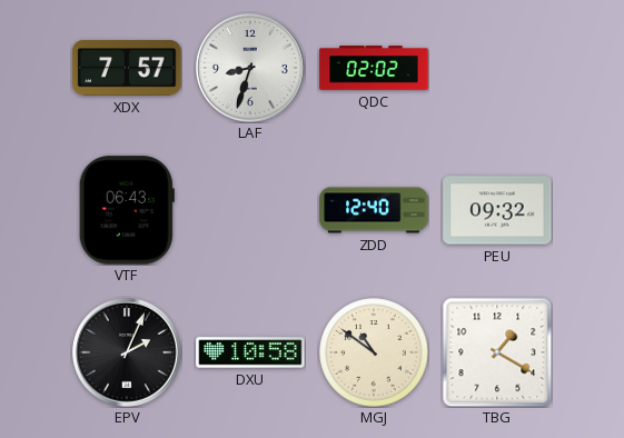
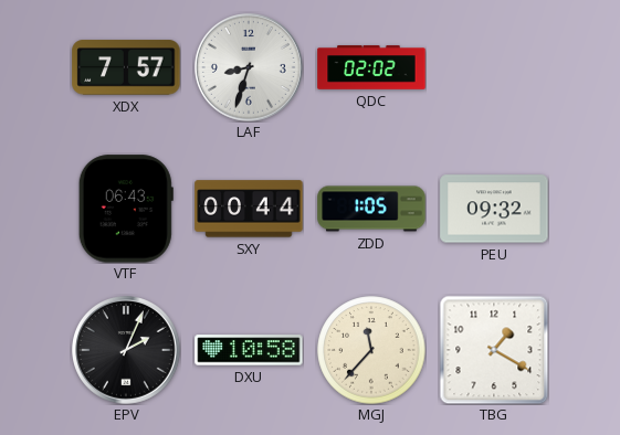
SXY: none -> 00:44 (249, 209)
ZDD: 12:40 -> 1:05 (371, 209)
MGJ: 10:51 -> 11:37 (371, 350)
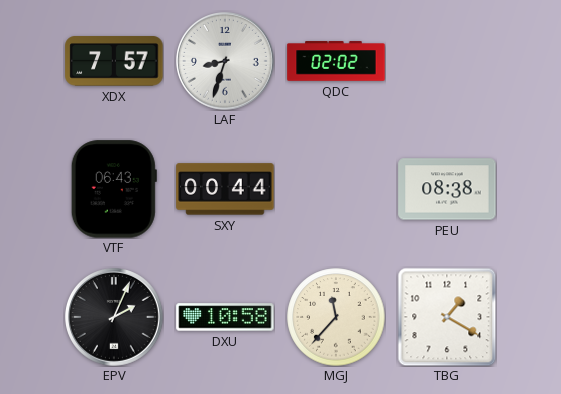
ZDD: 1:05 -> none (371, 209)
PEU: 09:32 -> 08:38 (447, 189)
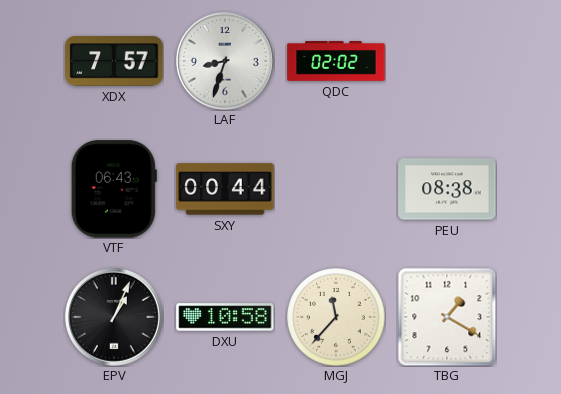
EPV: 2:04 -> 1:04 (115, 318)
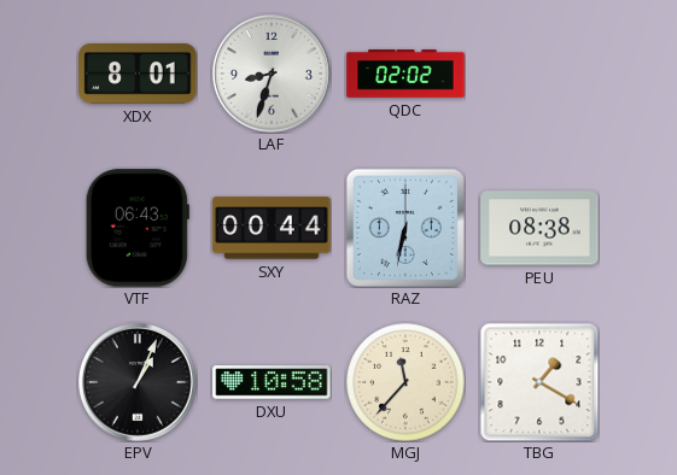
XDX: 7:57 -> 8:01 (138, 74)
RAZ: none -> 6:32 (405, 228)
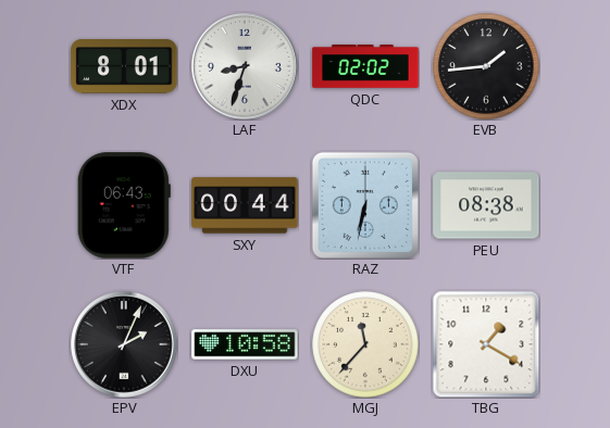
EVB: none -> 1:44 (486, 66)
EPV: 1:04 -> 2:04 (125, 345)
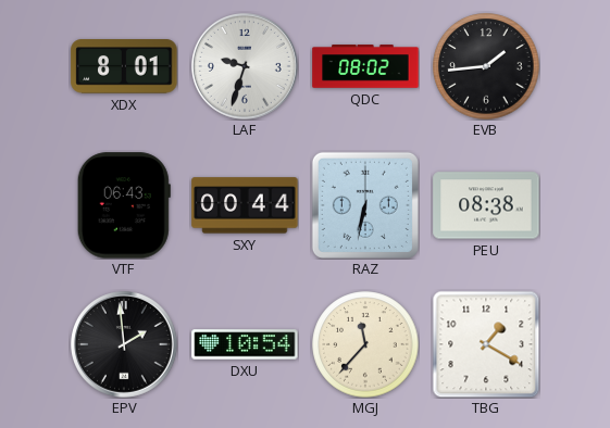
LAF: 8:33 -> 9:33 (246, 67)
QDC: 02:02 -> 08:02 (365, 66)
EPV: 2:04 -> 1:59 (125, 345)
DXU: 10:58 -> 10:54 (245, 344)
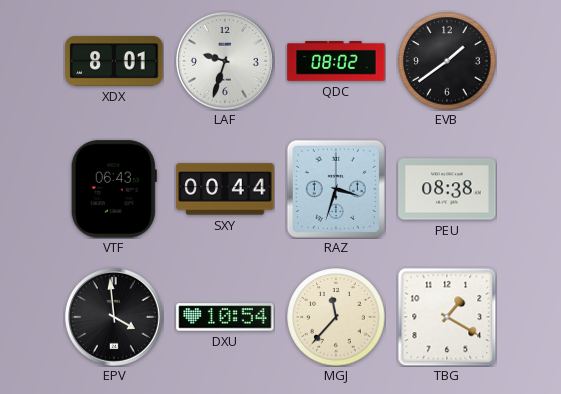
EVB: 1:44 -> 1:39 (447, 61)
RAZ: 6:32 -> 3:33 (336, 189)
EPV: 1:59 -> 3:59 (115, 318)
